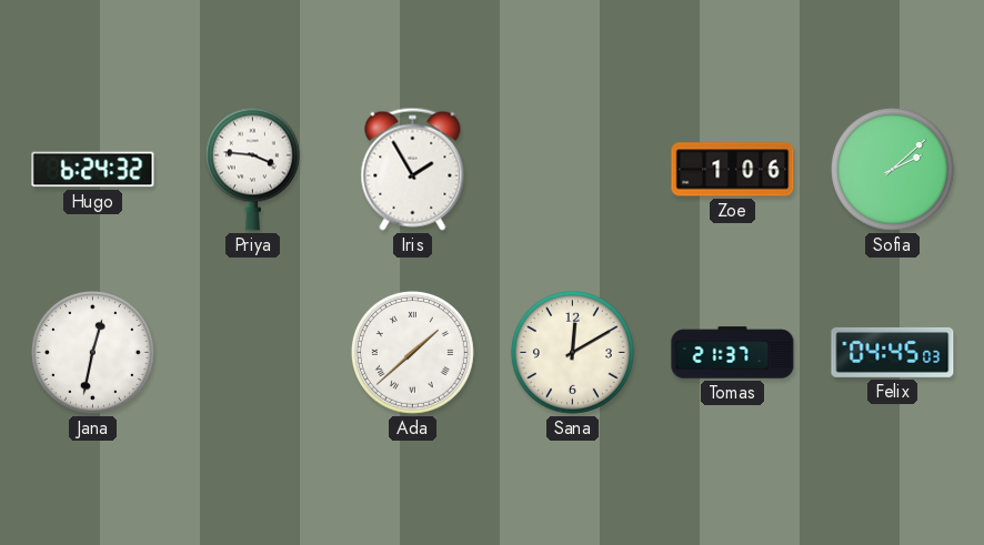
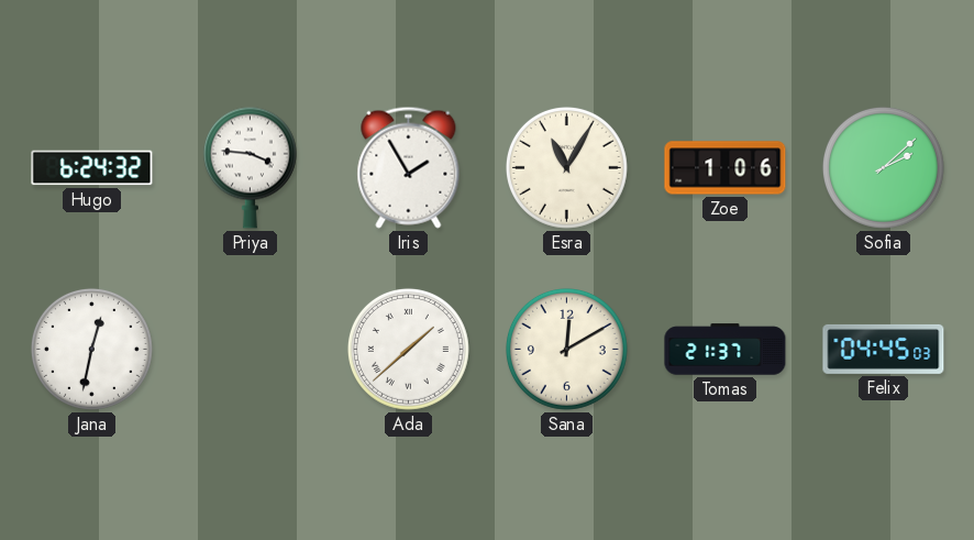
Esra: none -> 11:05 (566, 167)
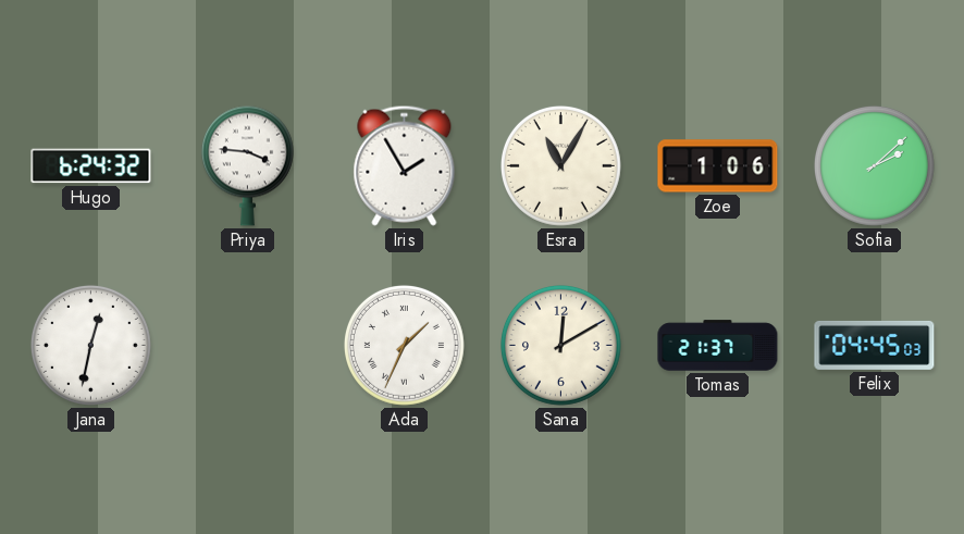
Ada: 1:38 -> 1:34 (404, 345)
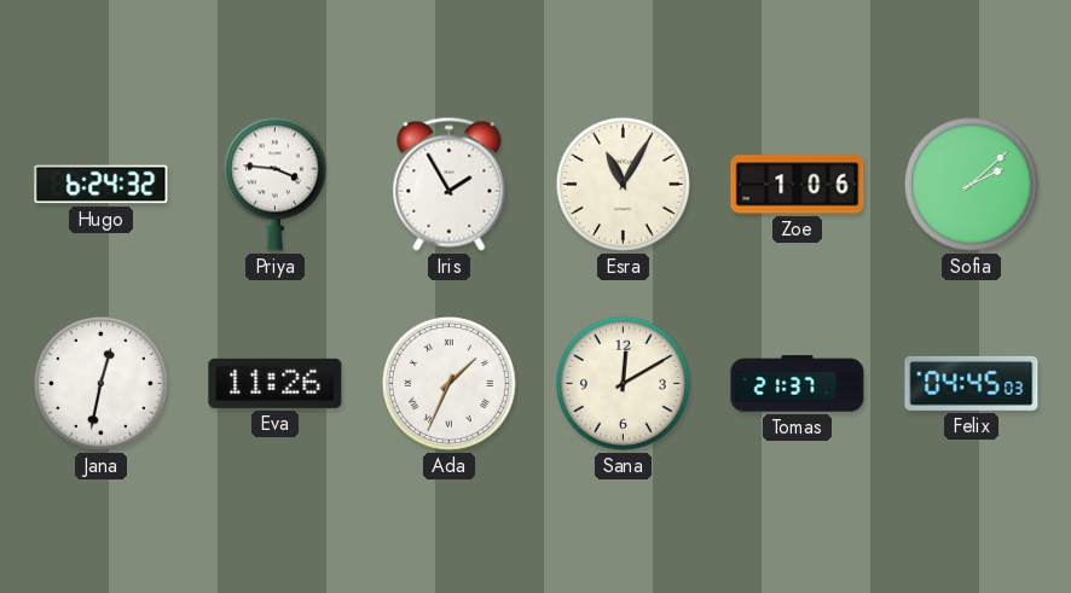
Eva: none -> 11:26 (276, 383)
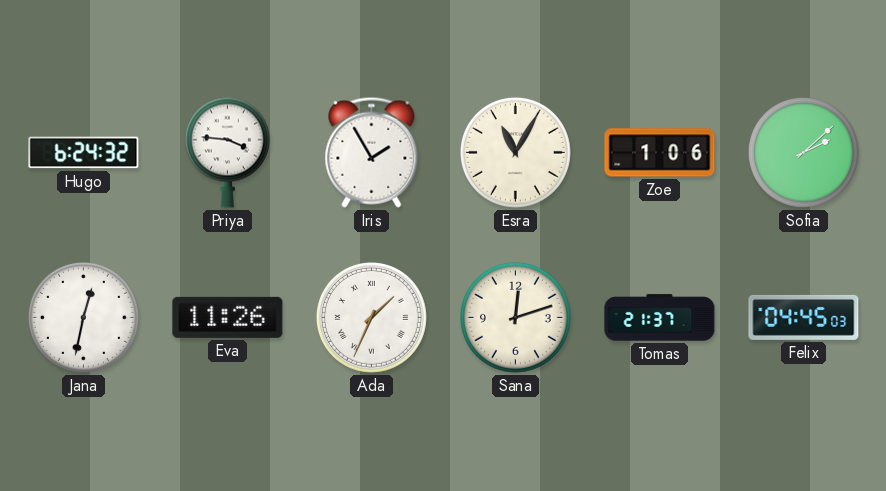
Sana: 12:10 -> 12:12 (515, 317)
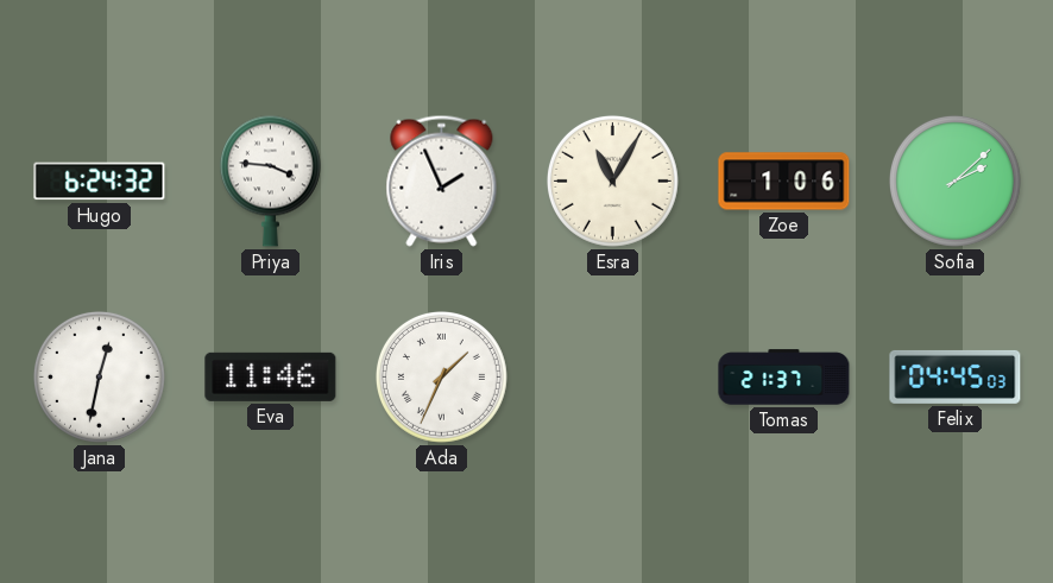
Iris: 1:55 -> 1:56 (442, 180)
Eva: 11:26 -> 11:46 (271, 376)
Sana: 12:12 -> none (515, 317)
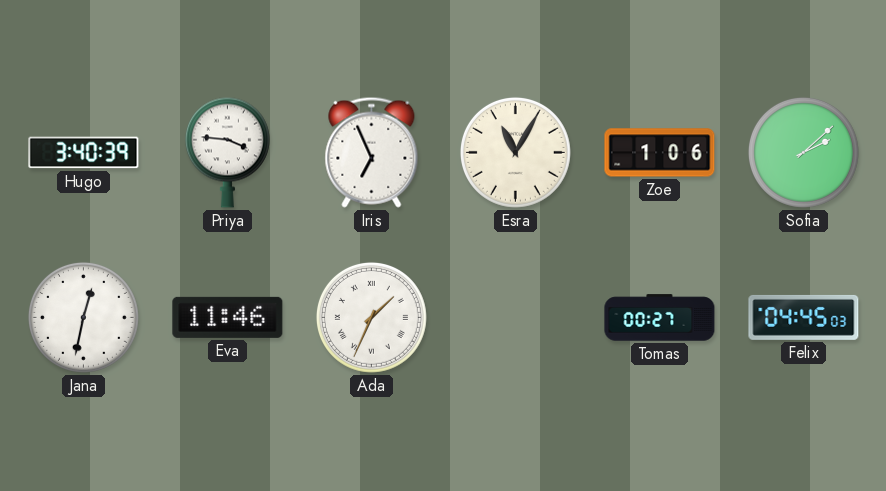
Hugo: 6:24 -> 3:40 (84, 153)
Iris: 1:56 -> 6:56 (372, 152)
Tomas: 21:37 -> 00:27 (660, 318)
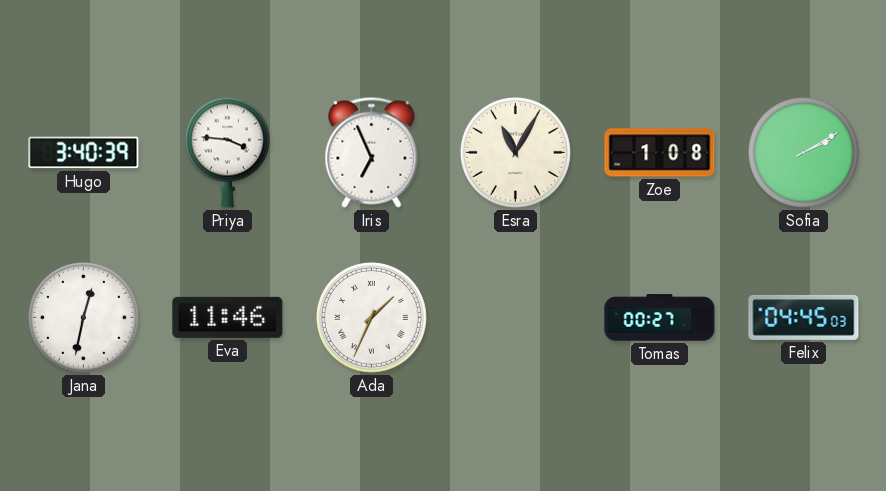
Zoe: 1:06 -> 1:08 (660, 153)
Sofia: 2:08 -> 2:10 (803, 152)
